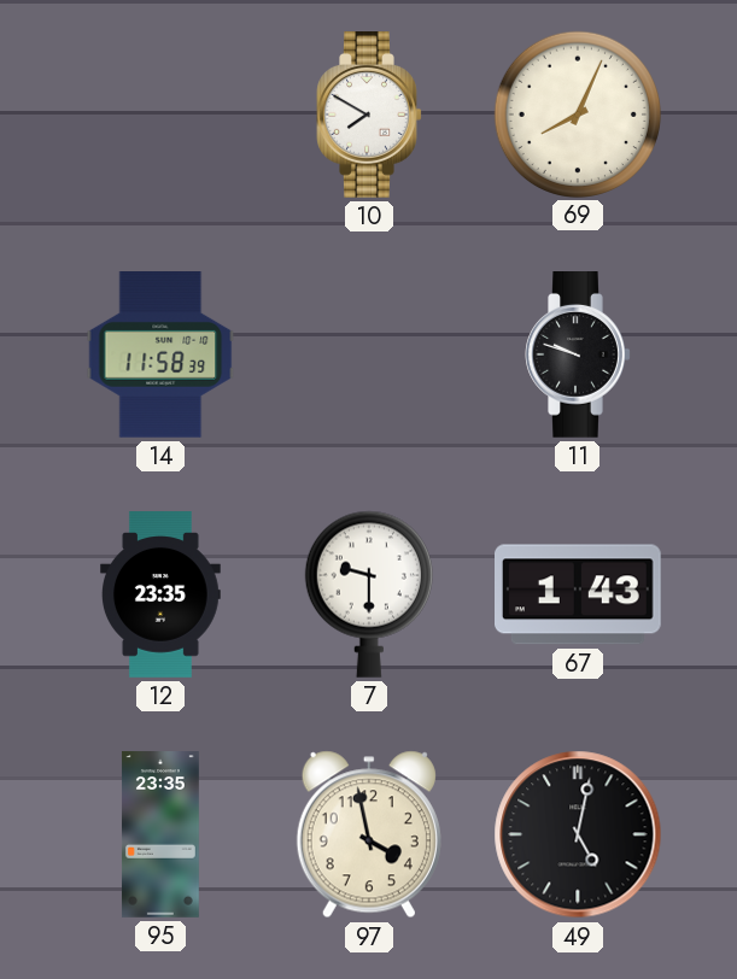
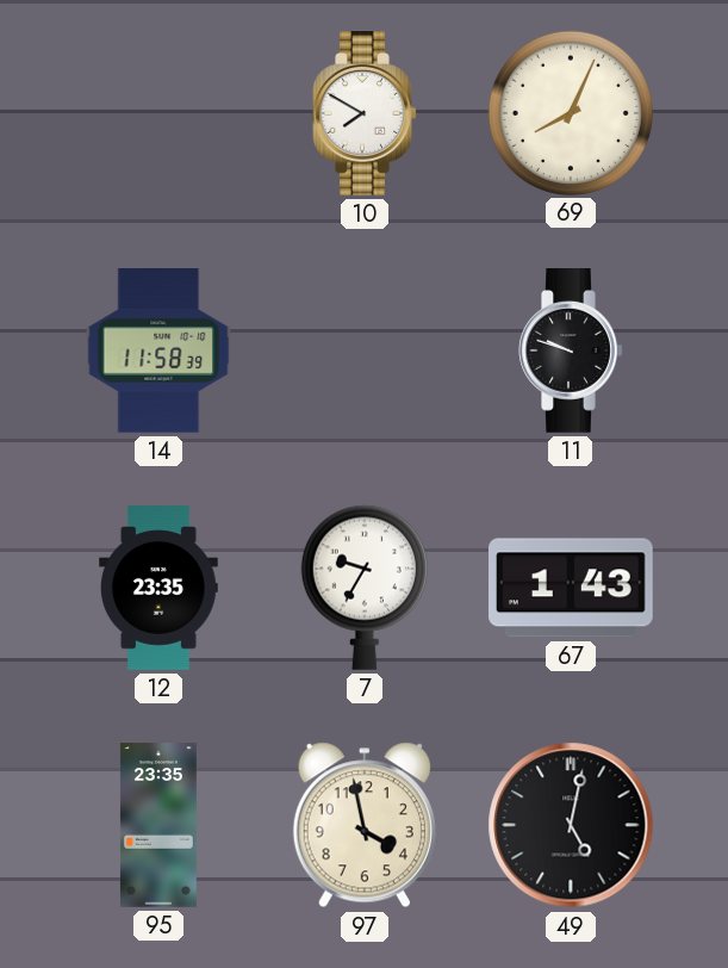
7: 9:30 -> 9:35 (365, 588)
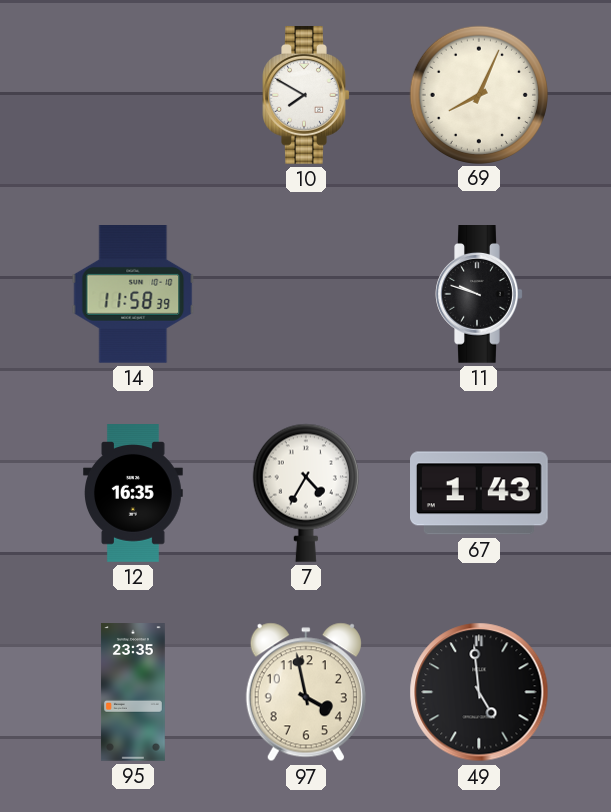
12: 23:35 -> 16:35 (134, 493)
7: 9:35 -> 4:35 (306, 493)
49: 5:02 -> 4:59 (479, 692)
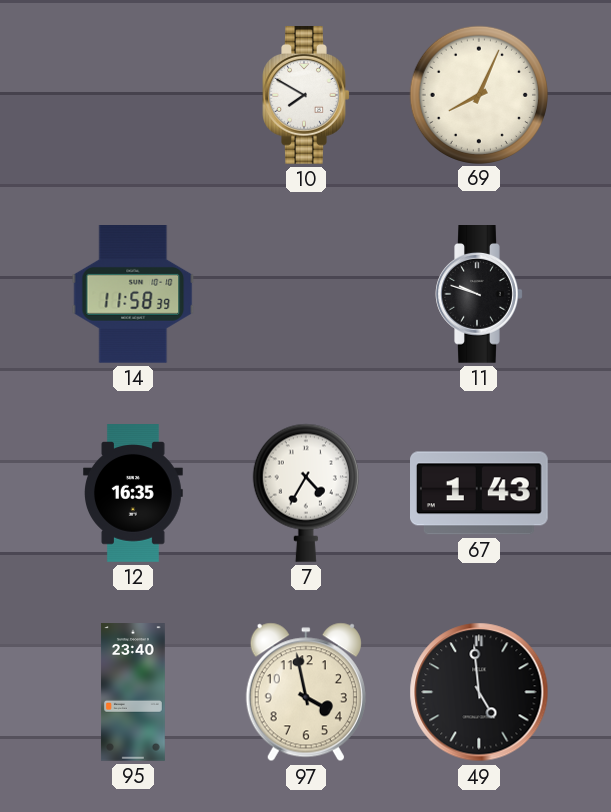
95: 23:35 -> 23:40 (133, 692)
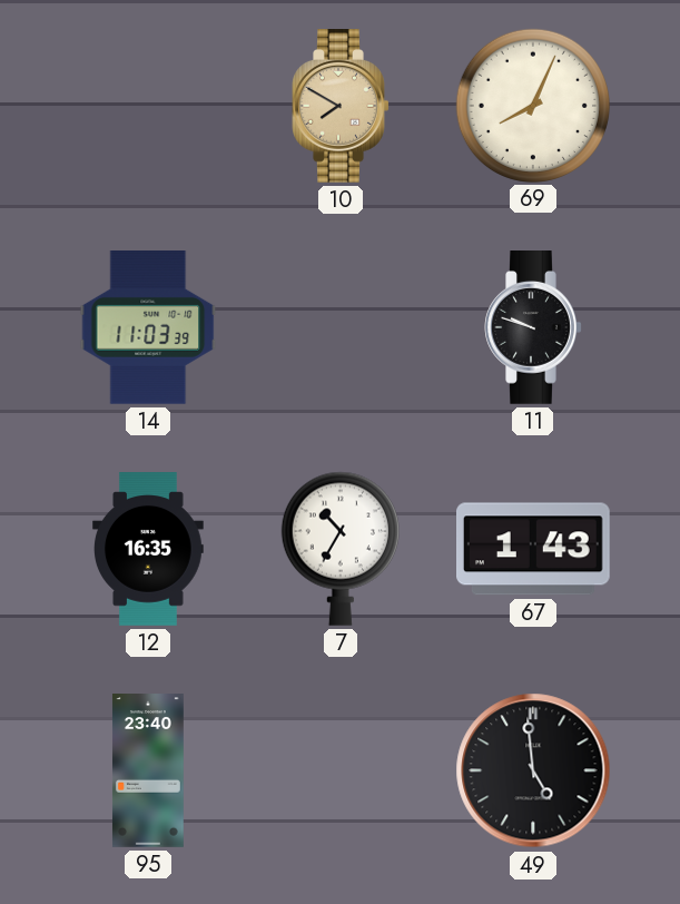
10 dial: white -> champagne (341, 107)
14: 11:58 -> 11:03 (148, 328)
7: 4:35 -> 10:35 (341, 549)
97: 3:58 -> none (306, 692)
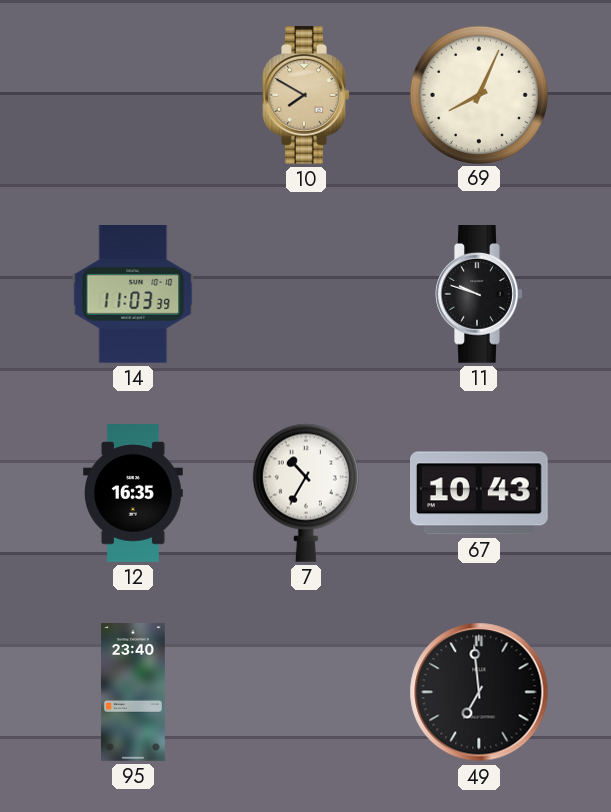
67: 1:43 -> 10:43 (480, 493)
49: 4:59 -> 6:59 (479, 692)
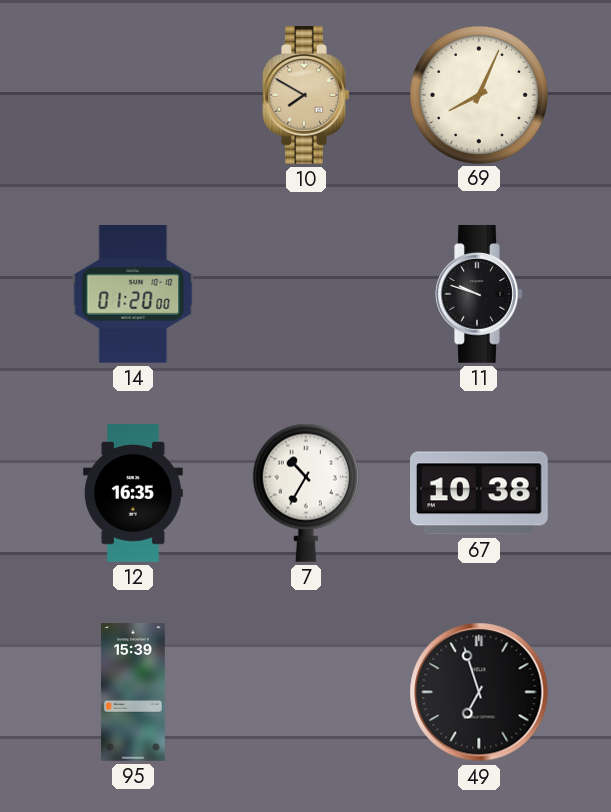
14: 11:03 -> 01:20 (133, 295)
67: 10:43 -> 10:38 (480, 493)
95: 23:40 -> 15:39 (133, 692)
49: 6:59 -> 6:57 (479, 692)
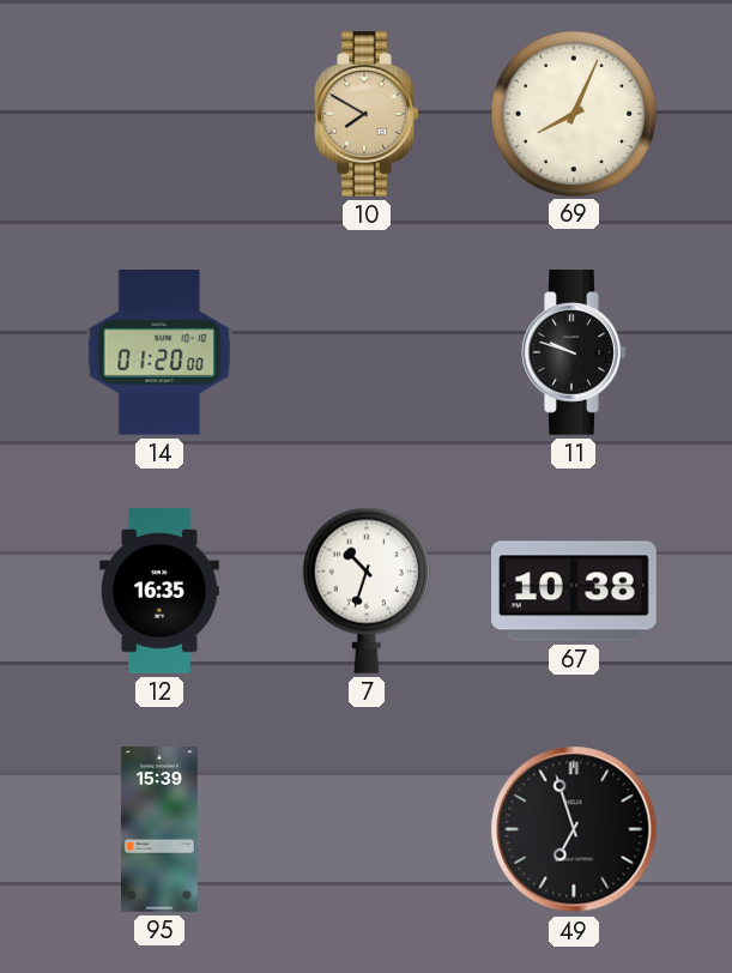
7: 10:35 -> 10:33 (367, 591)
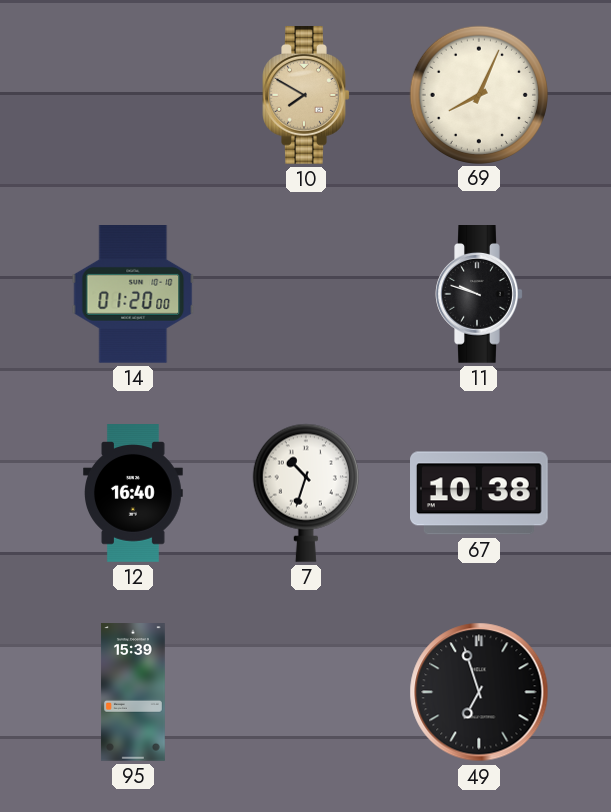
12: 16:35 -> 16:40 (134, 493)
